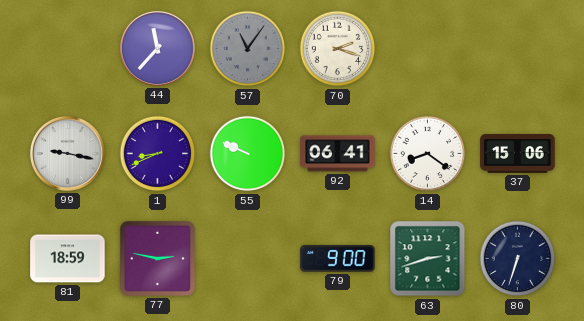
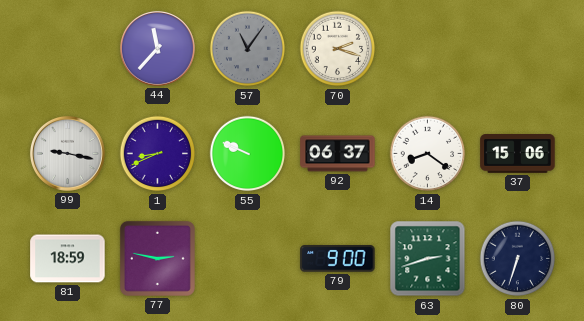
92: 06:41 -> 06:37 (338, 154)
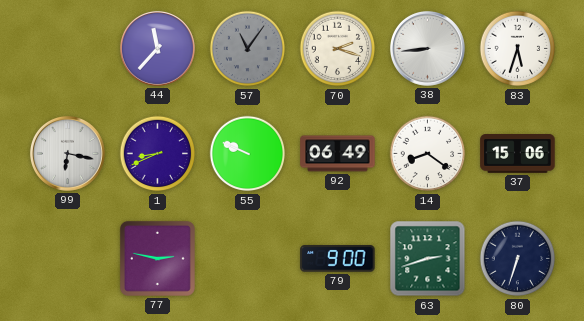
38: none -> 8:44 (427, 48)
83: none -> 5:33 (518, 49)
99: 9:17 -> 6:17 (67, 153)
92: 06:37 -> 06:49 (338, 154)
81: 18:59 -> none (68, 259)
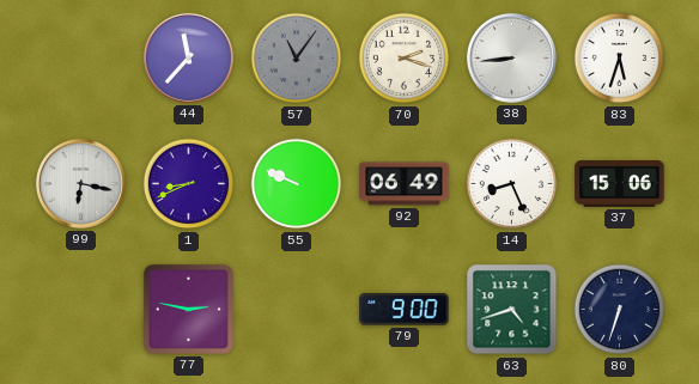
14: 8:21 -> 8:26 (512, 184)
63: 2:42 -> 4:42 (512, 310)
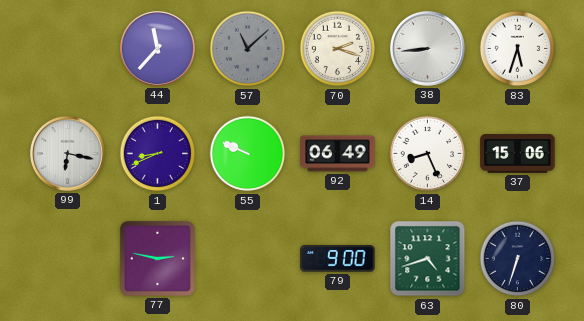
57: 11:06 -> 11:08 (248, 49)
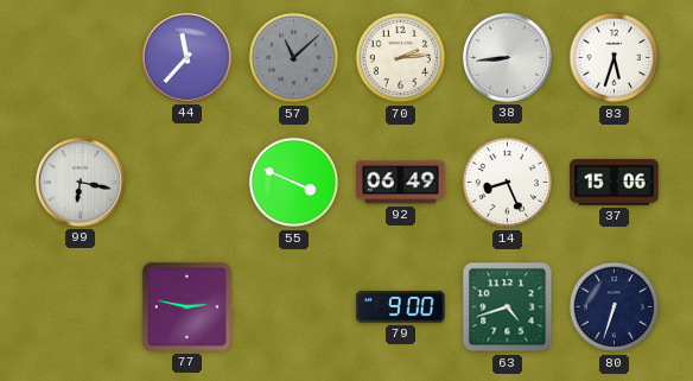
70: 2:18 -> 2:14 (401, 58)
1: 8:41 -> none (158, 154)
55: 9:49 -> 3:49 (294, 183)
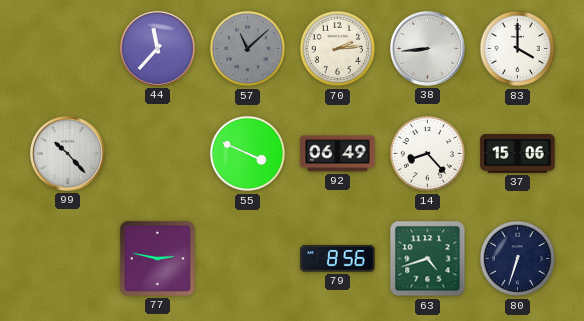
83: 5:33 -> 4:00 (518, 49)
99: 6:17 -> 10:23 (67, 153)
14: 8:26 -> 8:23 (428, 154)
79: 9:00 -> 8:56 (338, 259)
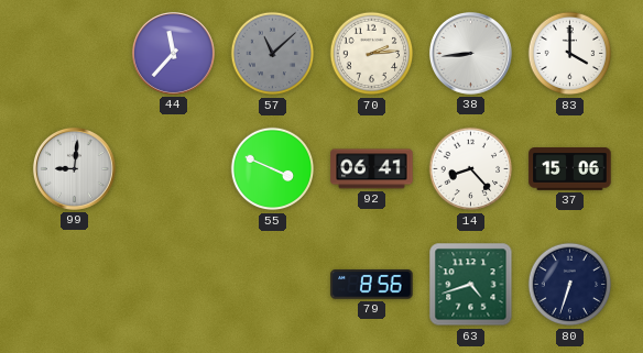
99: 10:23 -> 9:01 (74, 168)
92: 06:49 -> 06:41 (372, 169)
77: 2:47 -> none (157, 258)
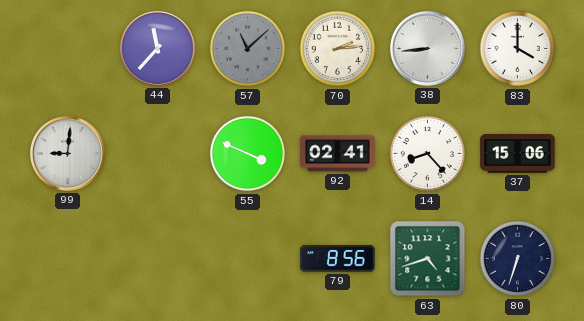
92: 06:41 -> 02:41 (338, 154)
